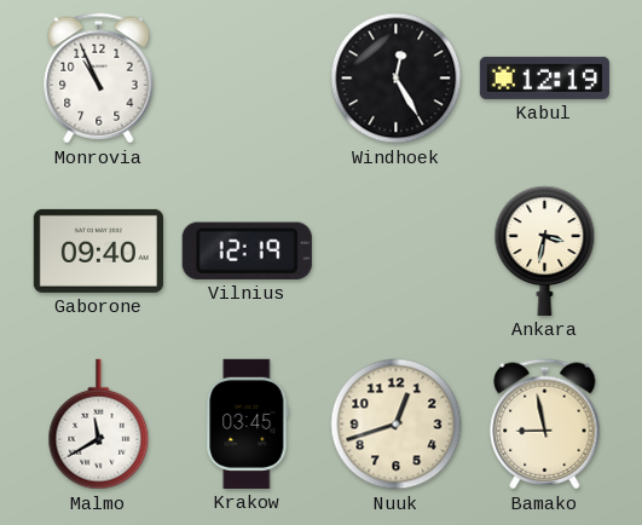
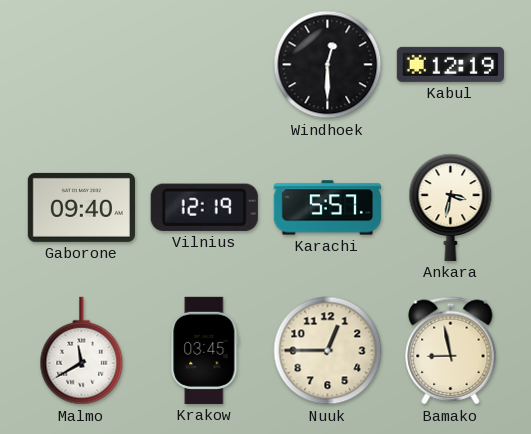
Monrovia: 10:56 -> none (99, 79)
Windhoek: 12:25 -> 12:30 (328, 65)
Karachi: none -> 5:57 (327, 208)
Nuuk: 12:42 -> 12:45 (328, 351)
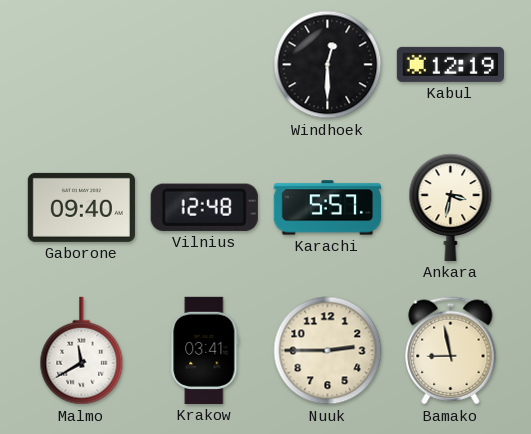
Vilnius: 12:19 -> 12:48 (204, 207)
Krakow: 03:45 -> 03:41 (205, 350)
Nuuk: 12:45 -> 2:45 (328, 351)
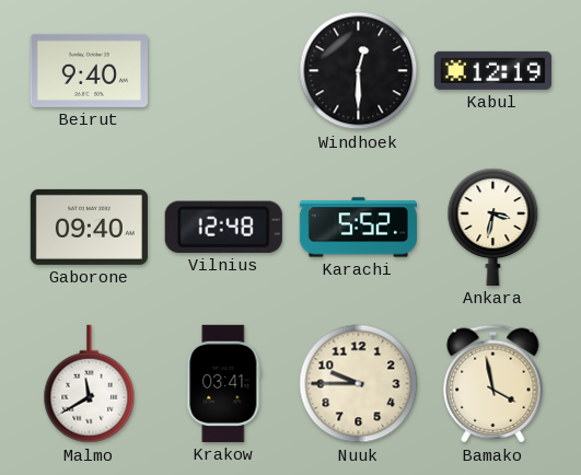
Beirut: none -> 9:40 (89, 70)
Karachi: 5:57 -> 5:52 (358, 228)
Nuuk: 2:45 -> 9:45 (359, 384)
Bamako: 8:58 -> 3:58 (493, 384)
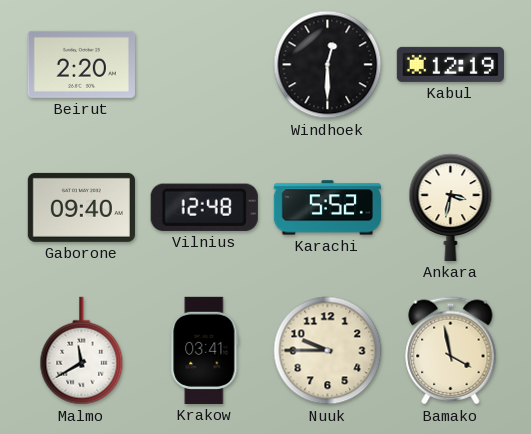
Beirut: 9:40 -> 2:20 (81, 64)
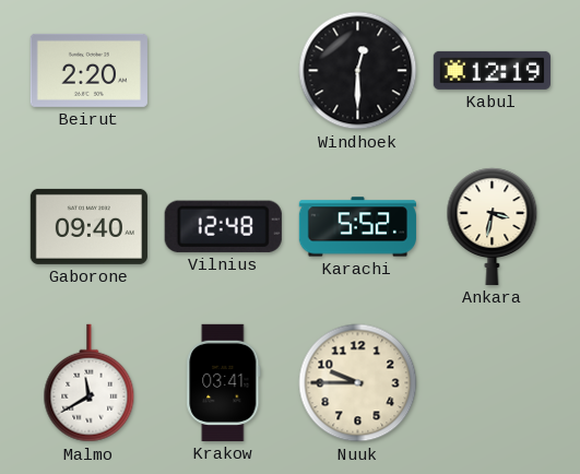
Bamako: 3:58 -> none (451, 351)
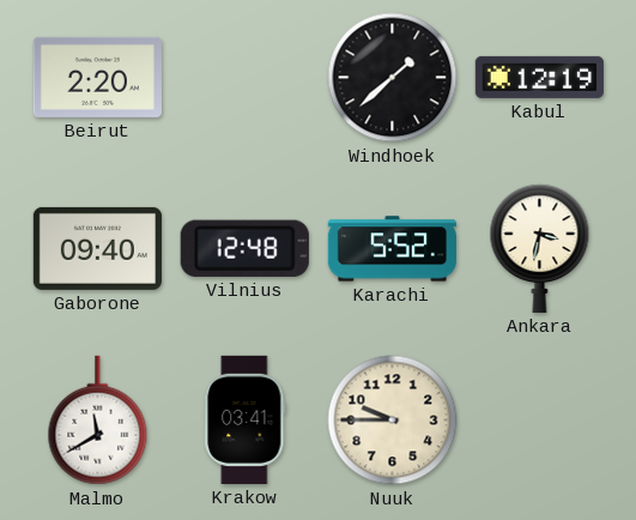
Windhoek: 12:30 -> 1:38 (393, 78)
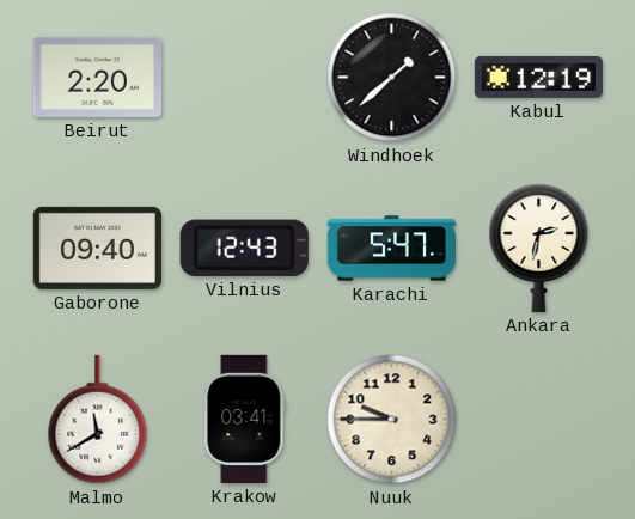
Vilnius: 12:48 -> 12:43 (244, 248)
Karachi: 5:52 -> 5:47 (391, 249)
Ankara: 3:32 -> 2:32 (539, 248)
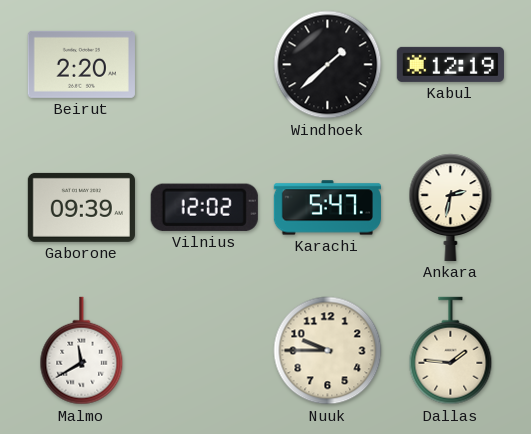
Gaborone: 09:40 -> 09:39 (81, 207)
Vilnius: 12:43 -> 12:02 (204, 207)
Krakow: 03:41 -> none (245, 419)
Dallas: none -> 1:46 (451, 351)
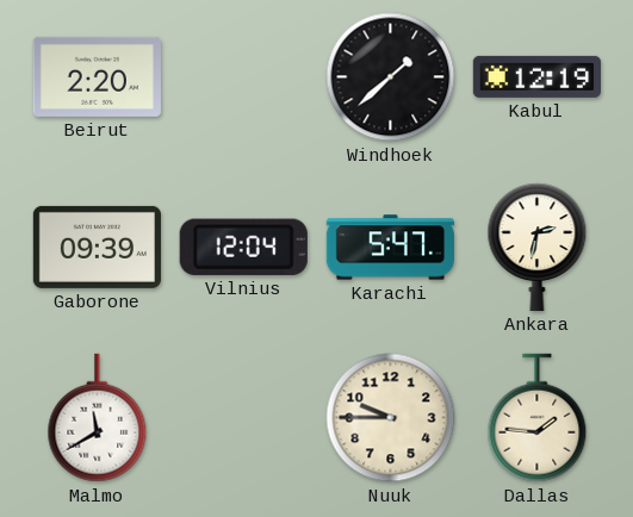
Vilnius: 12:02 -> 12:04 (243, 247)
